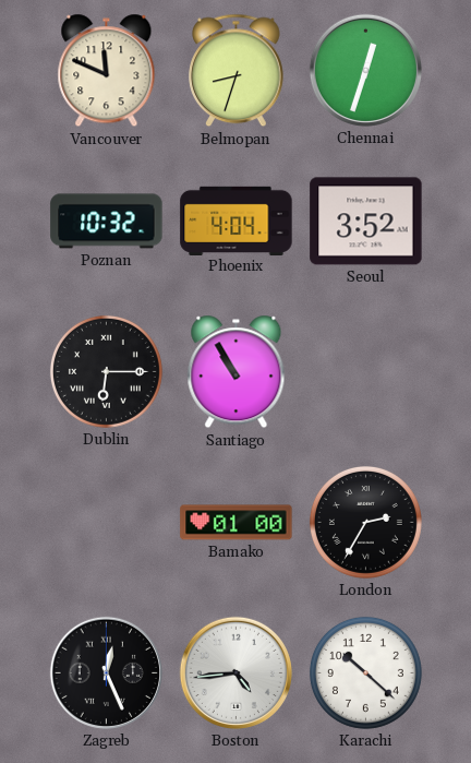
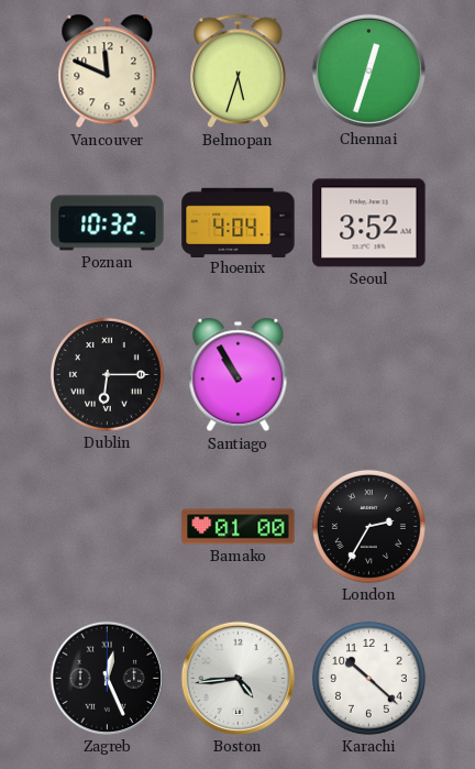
Belmopan: 8:33 -> 5:33 (239, 72)
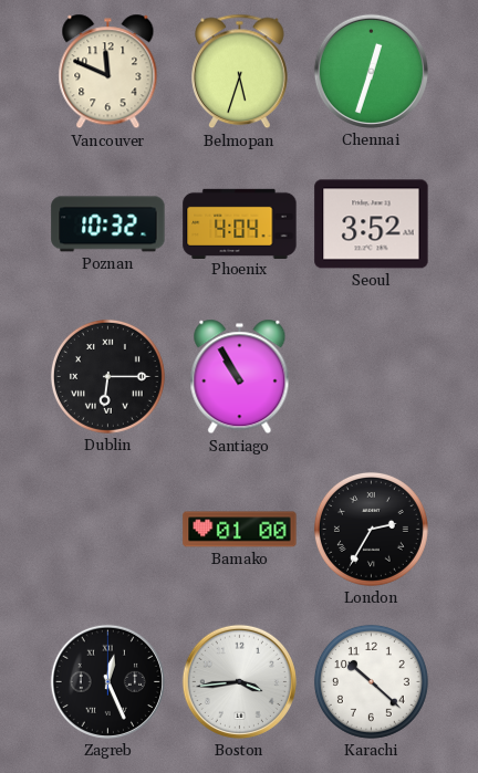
Boston: 4:44 -> 3:44 (239, 681)
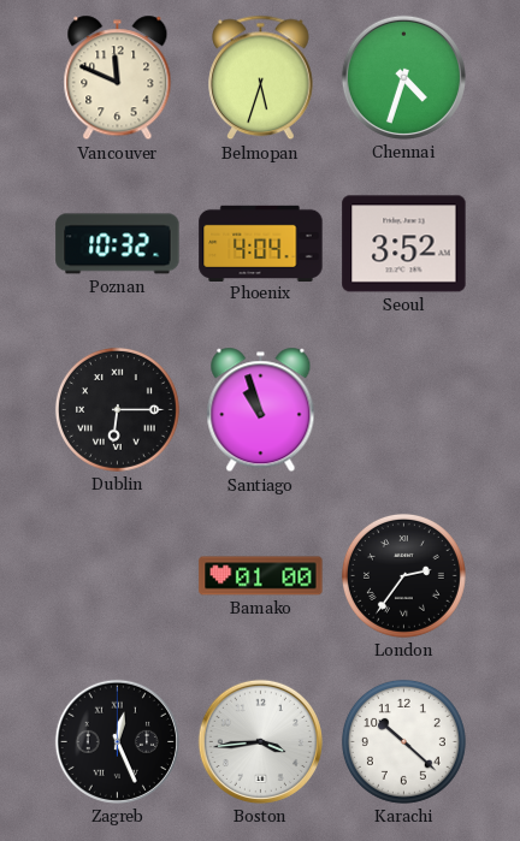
Chennai: 12:33 -> 4:33 (403, 77)
Santiago: 10:55 -> 10:57 (261, 410)
London: 2:35 -> 2:36 (403, 575)
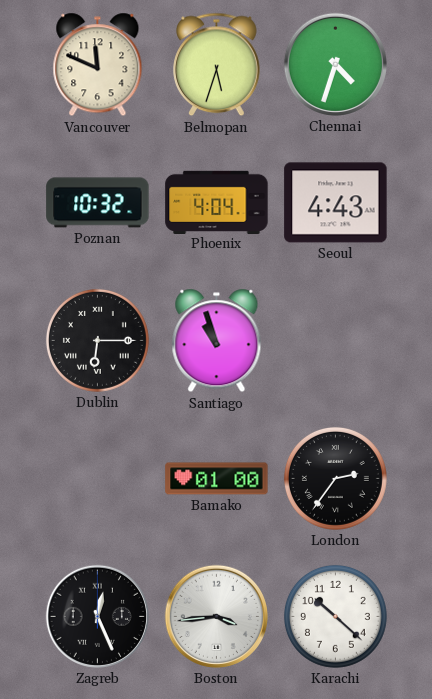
Seoul: 3:52 -> 4:43 (336, 203)
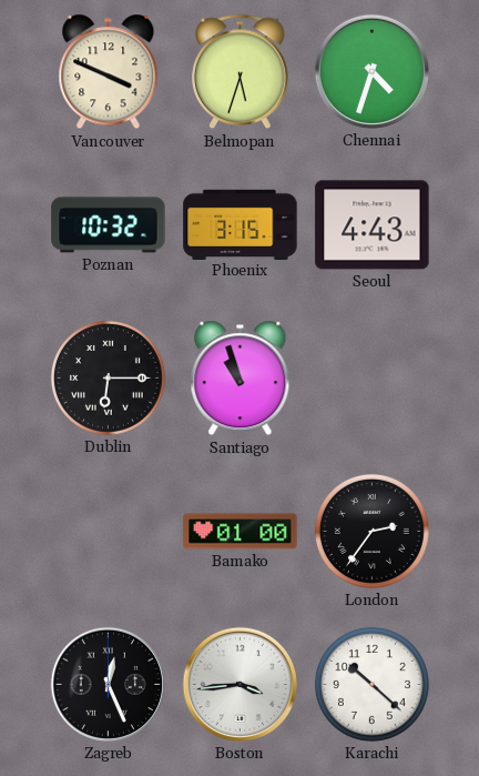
Vancouver: 11:49 -> 3:49 (109, 72)
Phoenix: 4:04 -> 3:15 (241, 224)
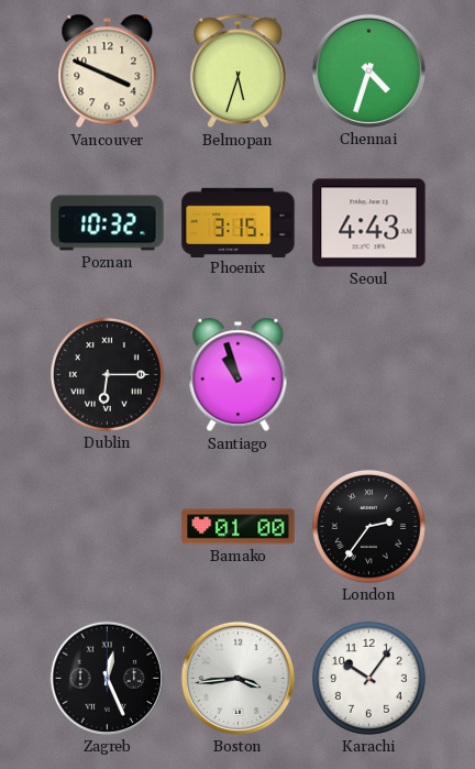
Karachi: 10:22 -> 10:06 (368, 678)
